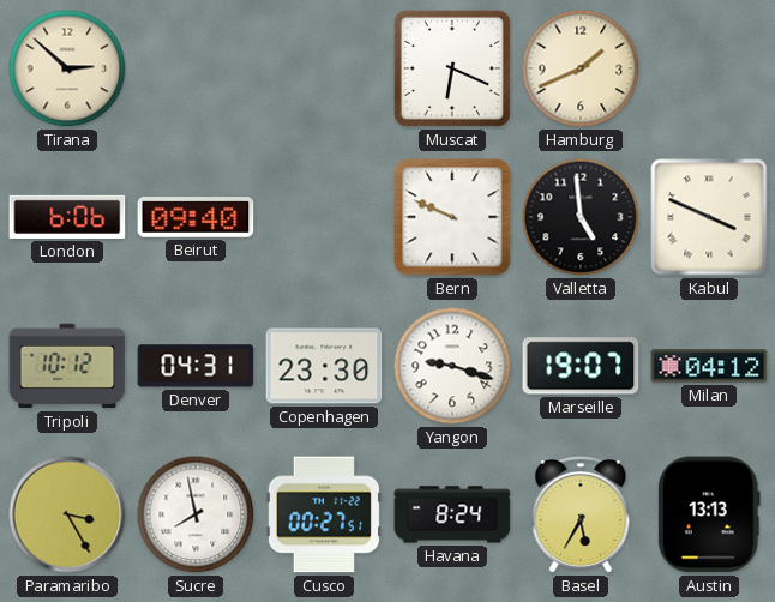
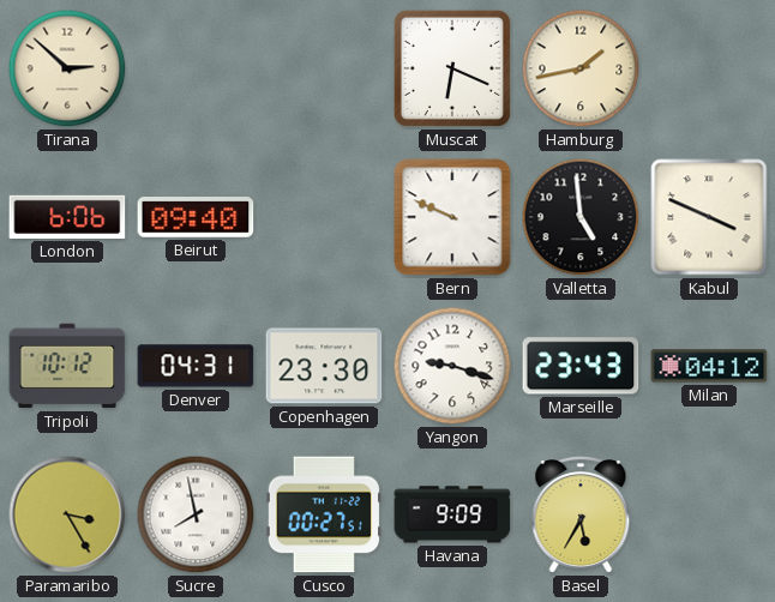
Hamburg: 1:41 -> 1:43 (581, 68)
Marseille: 19:07 -> 23:43 (581, 366)
Havana: 8:24 -> 9:09 (452, 514)
Austin: 13:13 -> none (709, 514)
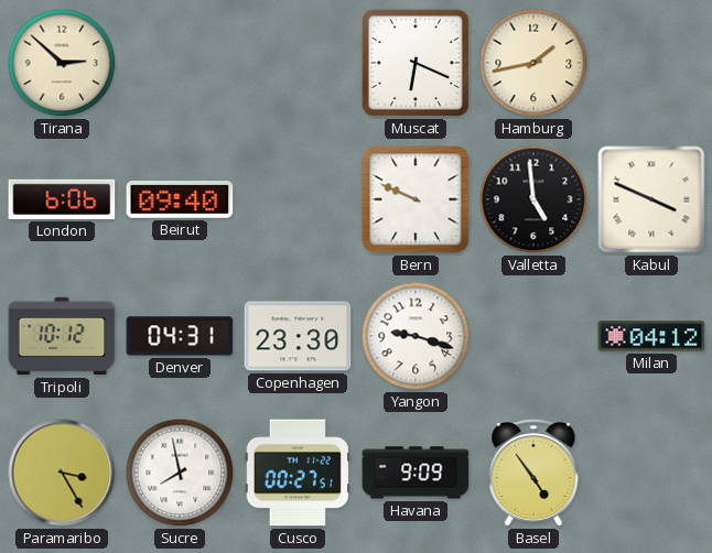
Marseille: 23:43 -> none (581, 366)
Basel: 5:35 -> 4:54 (533, 474)
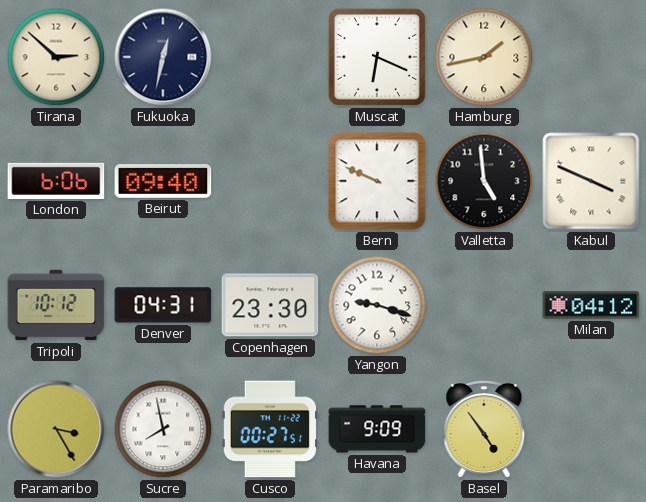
Fukuoka: none -> 12:32 (163, 57)
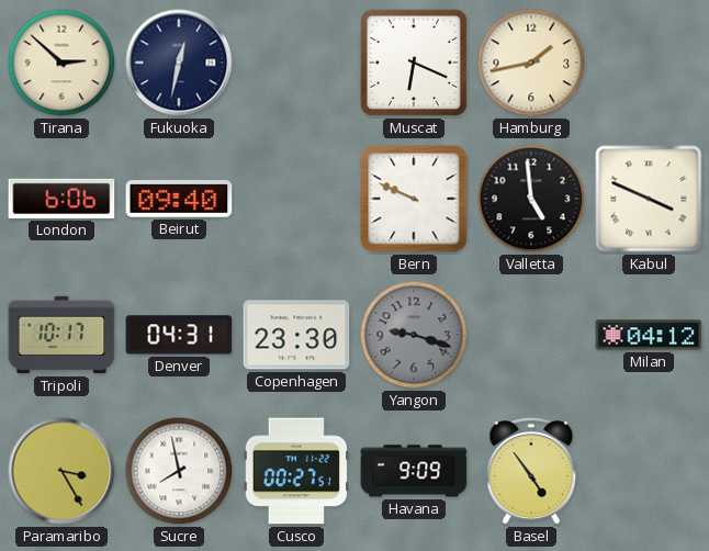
Tripoli: 10:12 -> 10:17 (61, 335)
Yangon dial: white -> grey (414, 335)
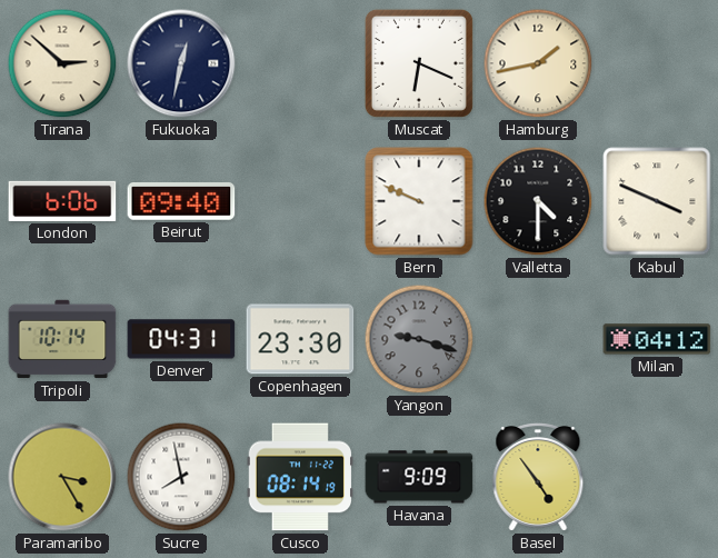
Valletta: 4:59 -> 4:30 (538, 201)
Tripoli: 10:17 -> 10:14 (62, 339)
Cusco: 00:27 -> 08:14 (299, 477)
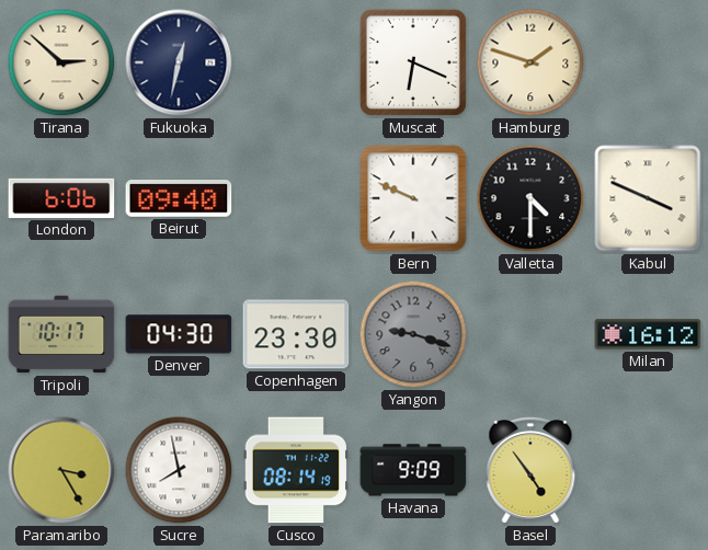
Hamburg: 1:43 -> 1:48 (530, 62)
Tripoli: 10:14 -> 10:17 (61, 334)
Denver: 04:31 -> 04:30 (179, 334)
Milan: 04:12 -> 16:12 (648, 334)
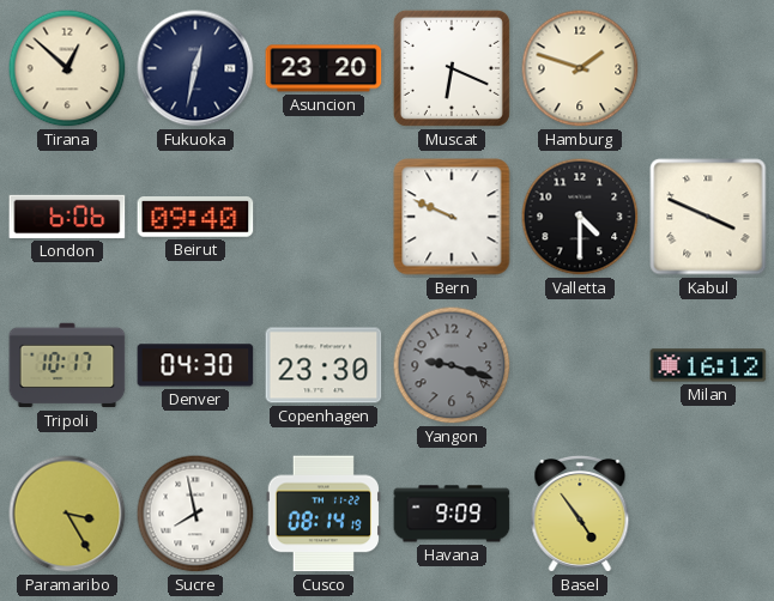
Tirana: 2:52 -> 12:52 (67, 68)
Asuncion: none -> 23:20 (323, 68)
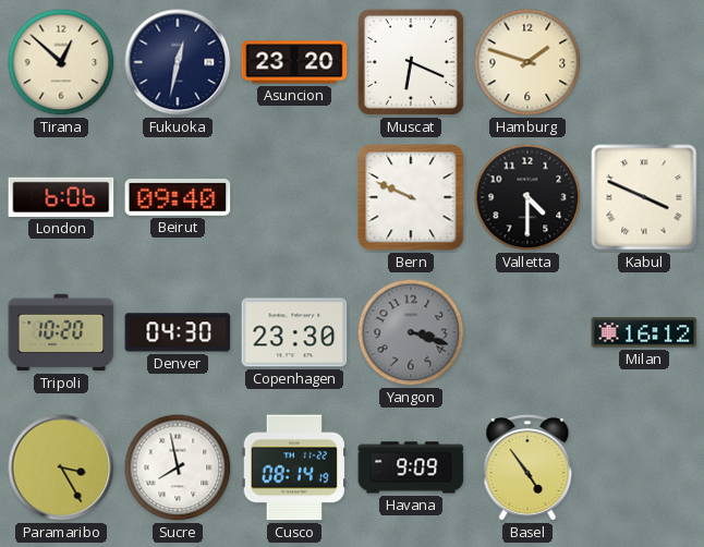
Tripoli: 10:17 -> 10:20 (61, 332)
Yangon: 9:18 -> 3:18 (411, 332)
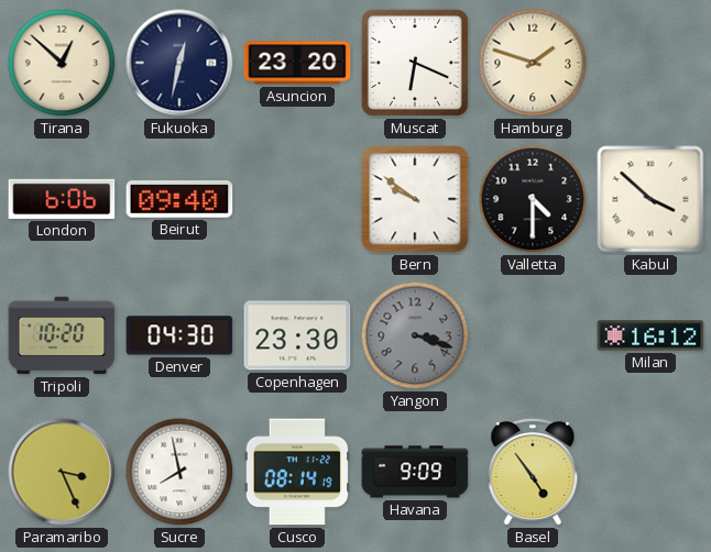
Bern: 9:49 -> 9:51 (415, 199)
Kabul: 3:49 -> 3:52 (650, 199)
Paramaribo: 3:25 -> 3:26 (62, 472)
